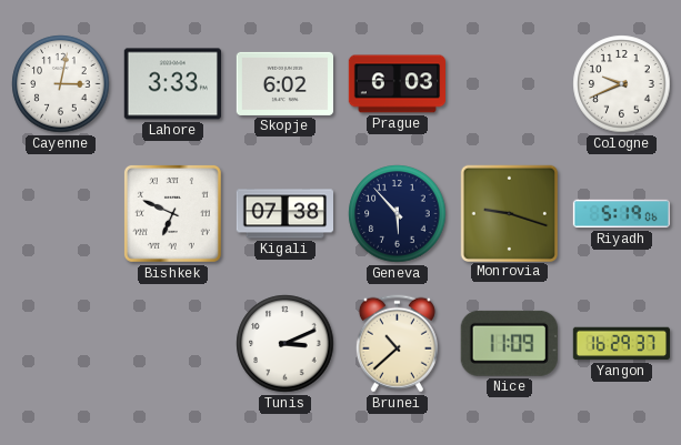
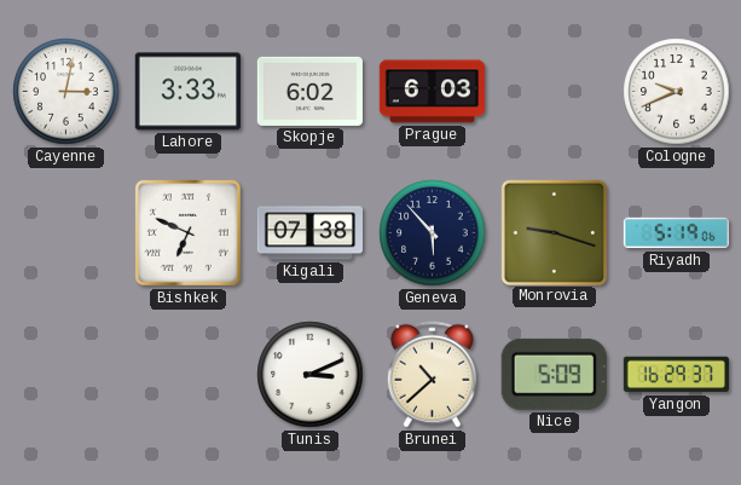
Nice: 11:09 -> 5:09 (554, 374)
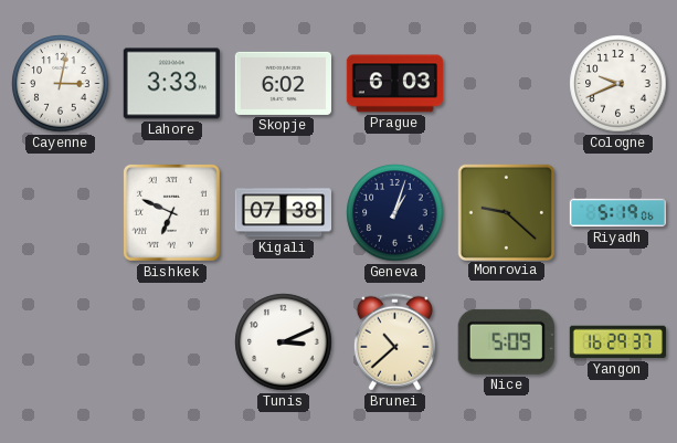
Geneva: 5:53 -> 1:03 (395, 213)
Monrovia: 9:18 -> 9:22 (506, 212)
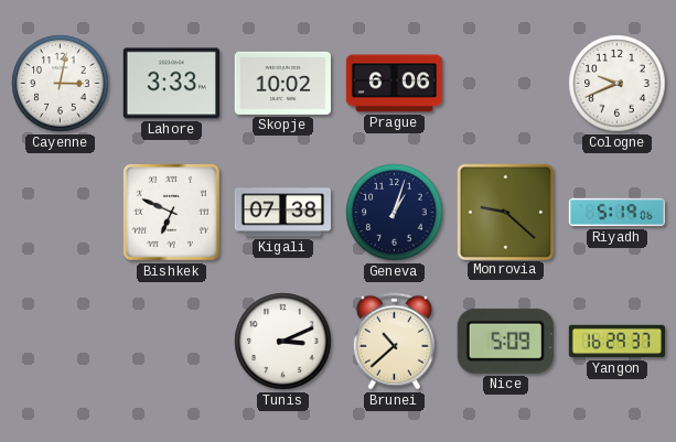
Skopje: 6:02 -> 10:02 (282, 83)
Prague: 6:03 -> 6:06 (394, 84)
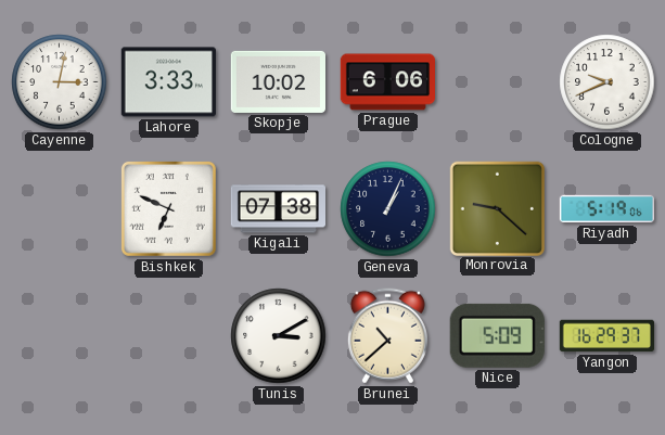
Geneva: 1:03 -> 1:04 (388, 209)
Tunis: 3:11 -> 3:10 (279, 336)
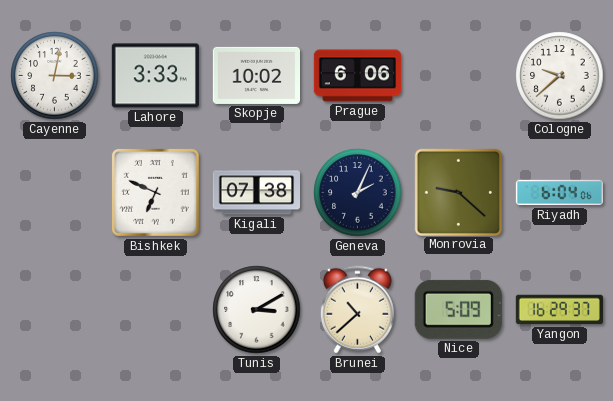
Cologne: 9:41 -> 9:38 (560, 76)
Geneva: 1:04 -> 2:04 (358, 193)
Riyadh: 5:19 -> 6:04 (559, 193)
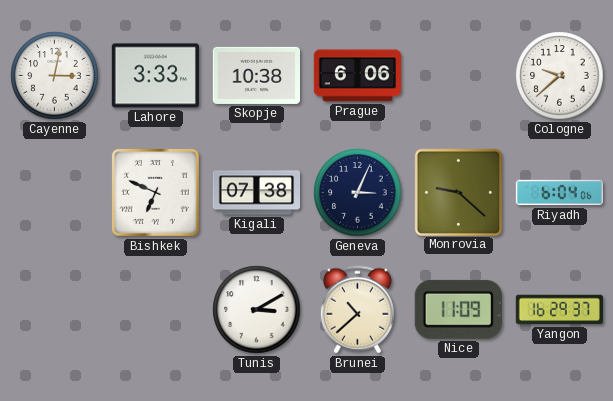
Skopje: 10:02 -> 10:38 (256, 75)
Geneva: 2:04 -> 3:04 (358, 193)
Nice: 5:09 -> 11:09 (458, 309)
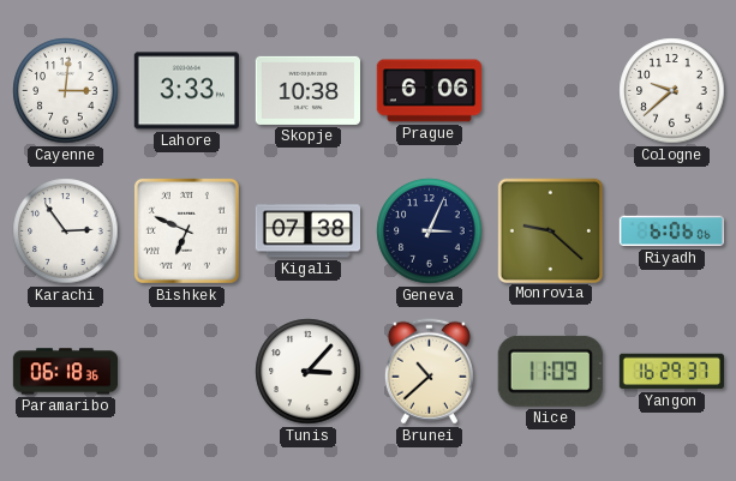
Cayenne: 3:02 -> 3:01 (66, 91)
Karachi: none -> 2:54 (66, 232)
Riyadh: 6:04 -> 6:06 (671, 232)
Paramaribo: none -> 06:18 (65, 372)
Tunis: 3:10 -> 3:07 (309, 372)
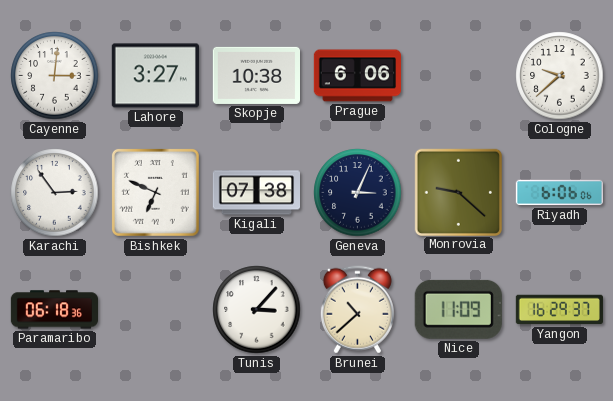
Lahore: 3:33 -> 3:27 (155, 76)
